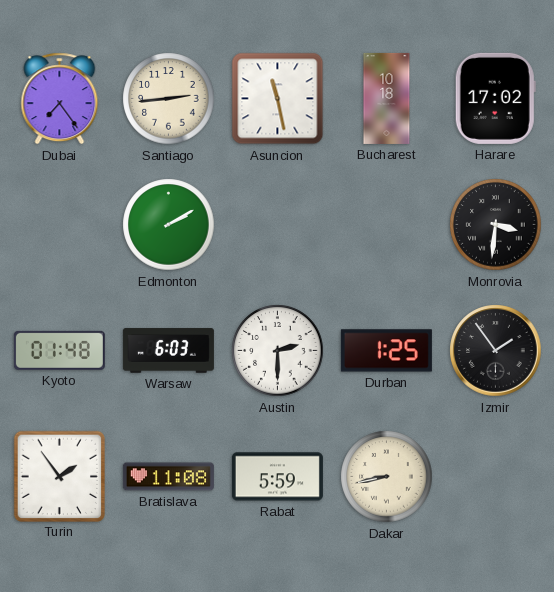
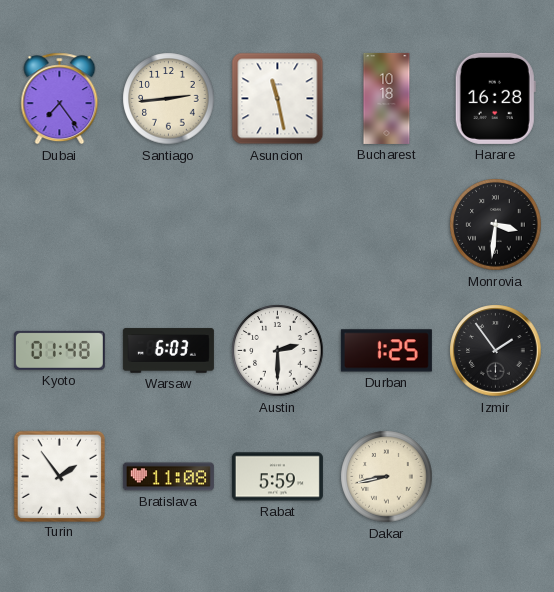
Harare: 17:02 -> 16:28 (495, 98)
Edmonton: 2:10 -> none (169, 225)
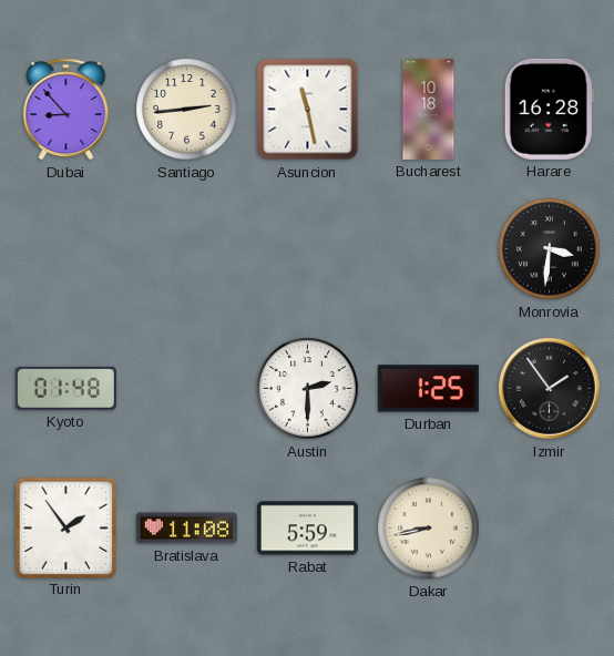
Dubai: 7:24 -> 8:53 (66, 110)
Warsaw: 6:03 -> none (168, 351)
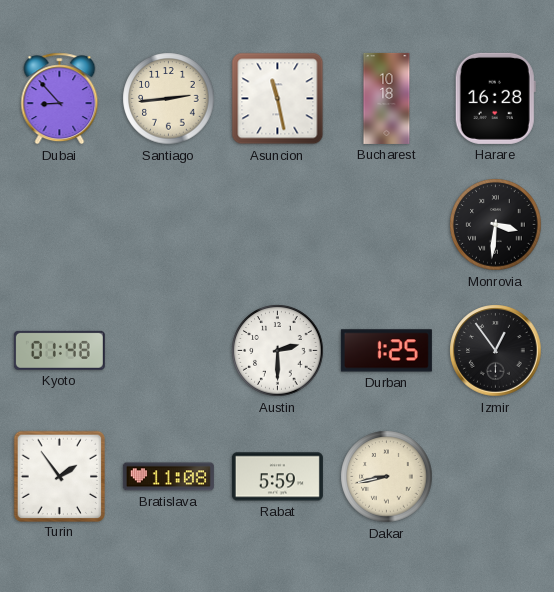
Izmir: 1:54 -> 12:54 (496, 351)
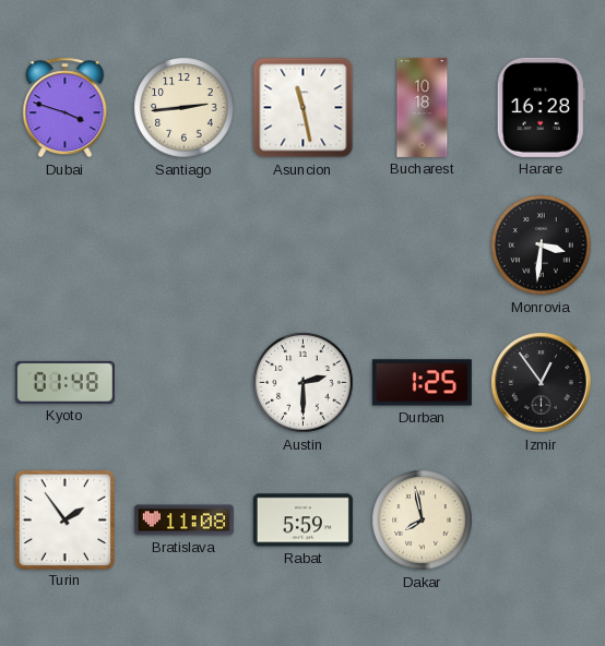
Dubai: 8:53 -> 3:48 (66, 108)
Dakar: 8:43 -> 7:58 (423, 521)
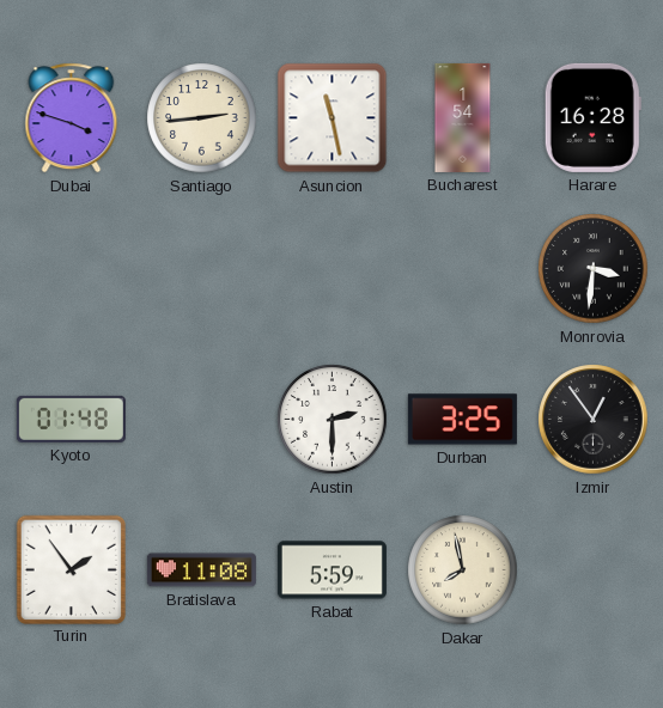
Bucharest: 10:18 -> 1:54 (463, 117)
Durban: 1:25 -> 3:25 (462, 420)
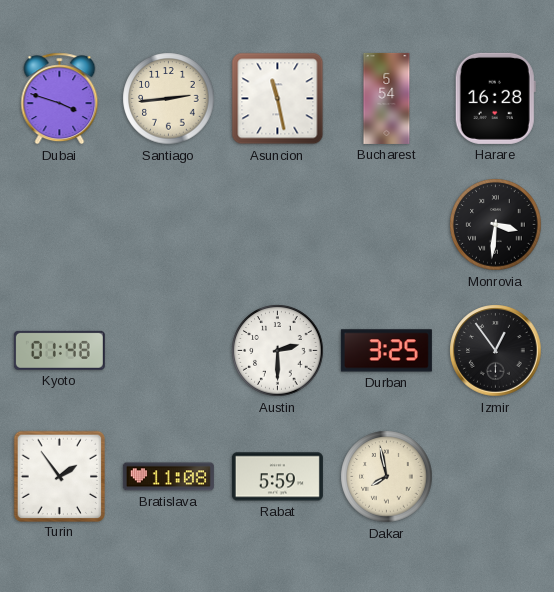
Bucharest: 1:54 -> 5:54 (387, 98)
